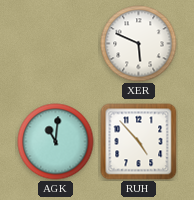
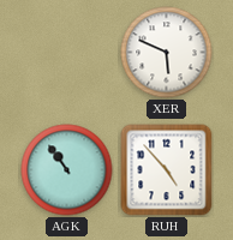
AGK: 11:01 -> 10:54 (67, 170)
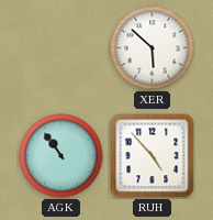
XER: 5:49 -> 5:52 (153, 48)
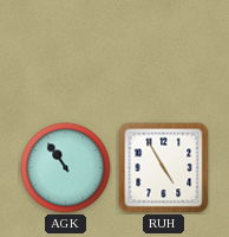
XER: 5:52 -> none (153, 48)
RUH: 4:53 -> 4:55 (164, 168)
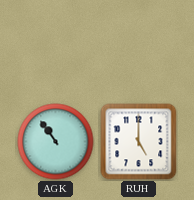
RUH: 4:55 -> 5:00 (139, 142)
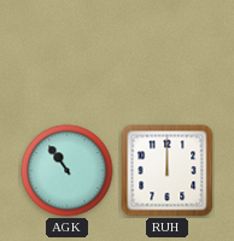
RUH: 5:00 -> 12:00 (168, 171)
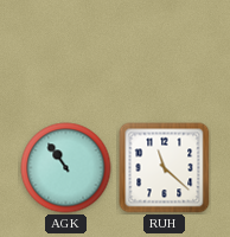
RUH: 12:00 -> 11:22 (165, 168)
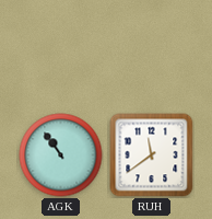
RUH: 11:22 -> 11:39 (152, 155)
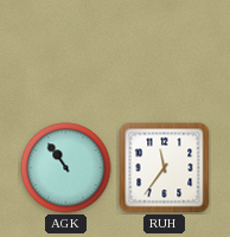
RUH: 11:39 -> 11:36 (165, 168)
